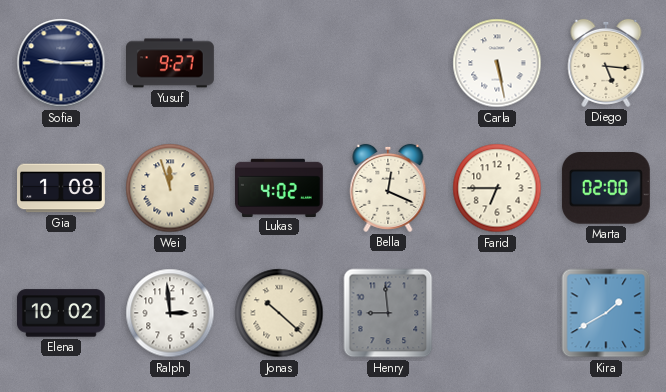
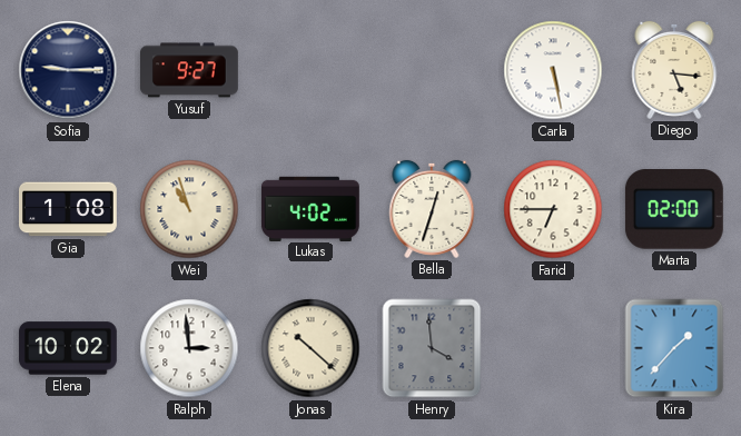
Wei: 11:57 -> 10:57 (189, 209)
Bella: 12:19 -> 12:33 (432, 209)
Henry: 8:59 -> 3:59 (432, 348)
Kira: 1:40 -> 1:37 (674, 348)
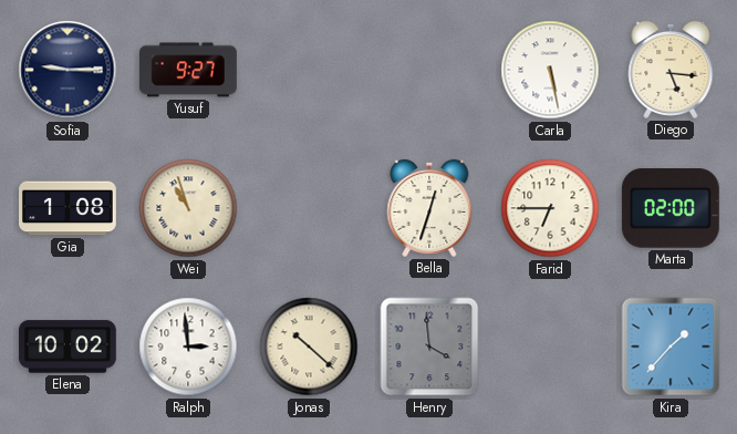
Lukas: 4:02 -> none (310, 208)
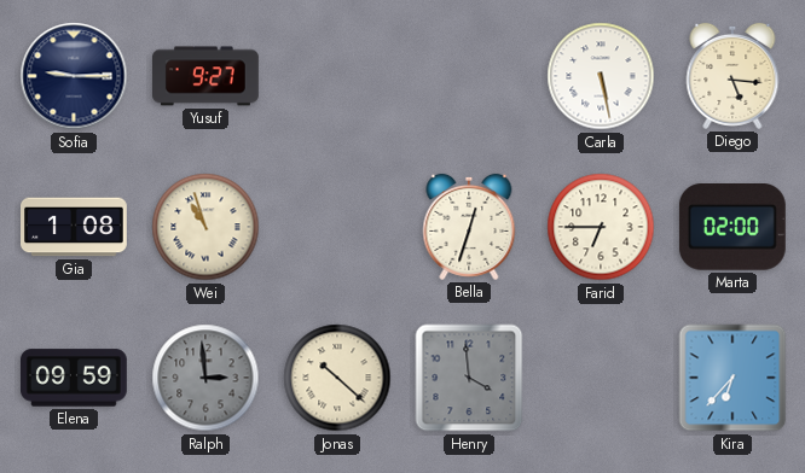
Elena: 10:02 -> 09:59 (74, 378)
Ralph dial: white -> grey (205, 378)
Kira: 1:37 -> 6:37 (732, 378)
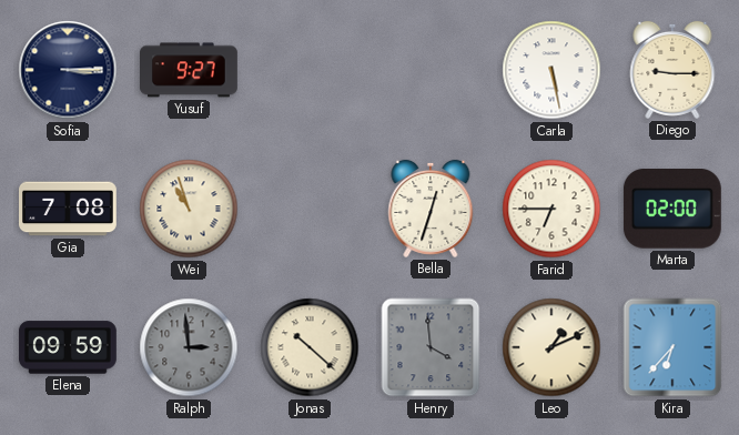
Sofia: 9:15 -> 3:15 (68, 70)
Diego: 5:16 -> 9:15 (672, 70)
Gia: 1:08 -> 7:08 (69, 209)
Leo: none -> 1:11 (551, 347)
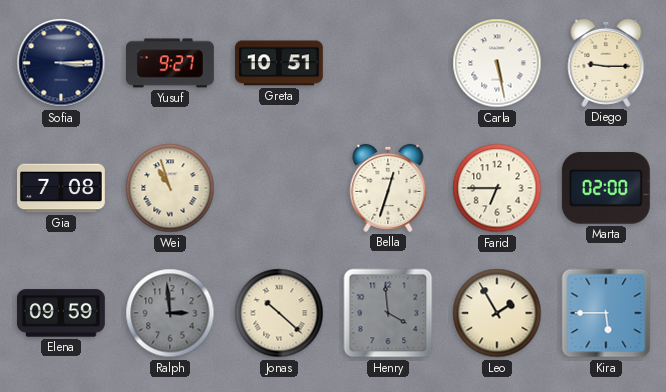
Greta: none -> 10:51 (279, 63)
Leo: 1:11 -> 1:55 (497, 313)
Kira: 6:37 -> 5:45 (606, 313)
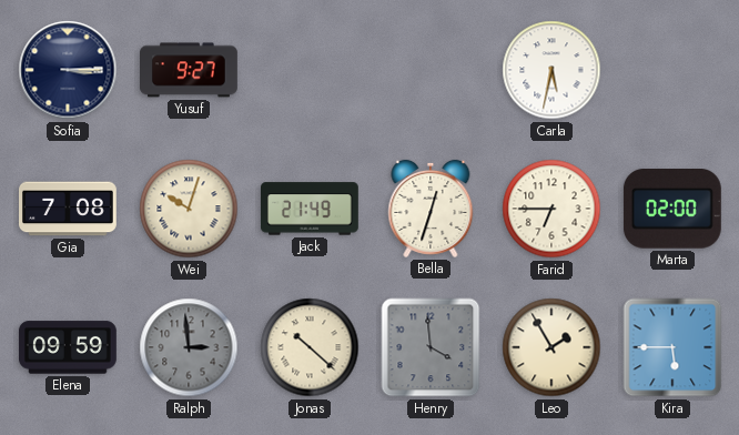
Greta: 10:51 -> none (279, 63)
Carla: 5:28 -> 5:32 (551, 70)
Diego: 9:15 -> none (606, 63)
Wei: 10:57 -> 10:03 (189, 209)
Jack: none -> 21:49 (310, 209)
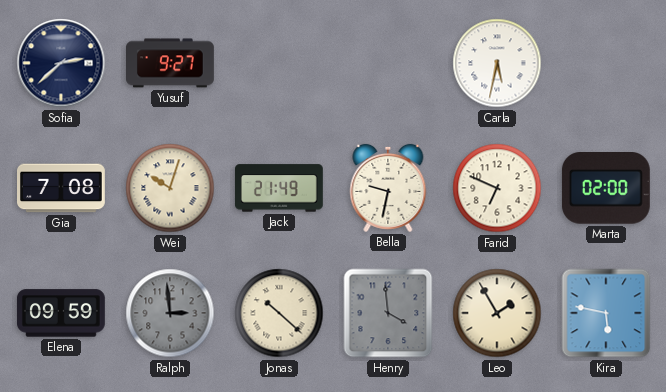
Sofia: 3:15 -> 2:38 (61, 63)
Bella: 12:33 -> 9:32 (388, 188)
Farid: 6:45 -> 6:49 (497, 188)
Kira: 5:45 -> 5:47 (606, 313)
